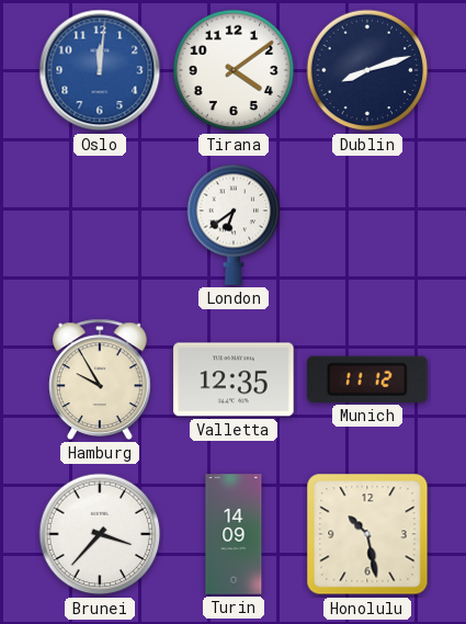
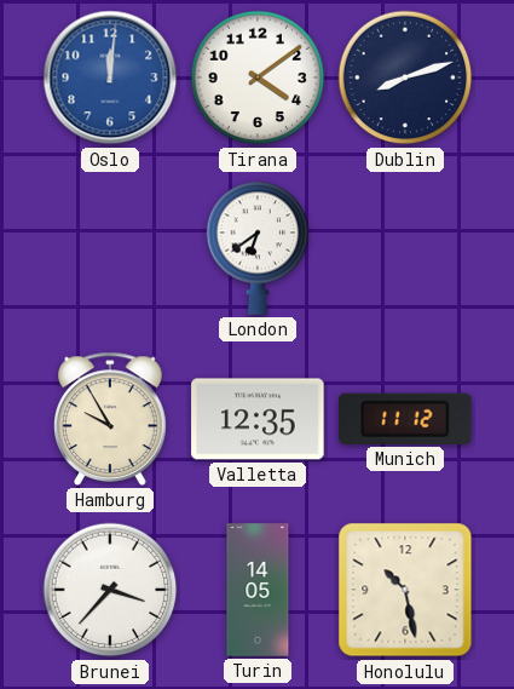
Turin: 14:09 -> 14:05 (258, 590)
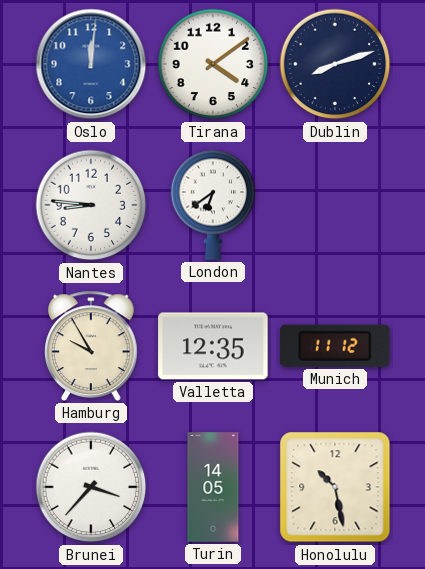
Nantes: none -> 8:46 (91, 205)
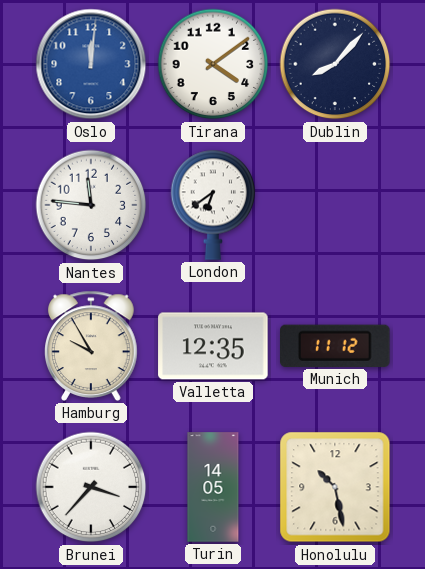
Dublin: 8:12 -> 8:07 (335, 64)
Nantes: 8:46 -> 11:46 (91, 205)
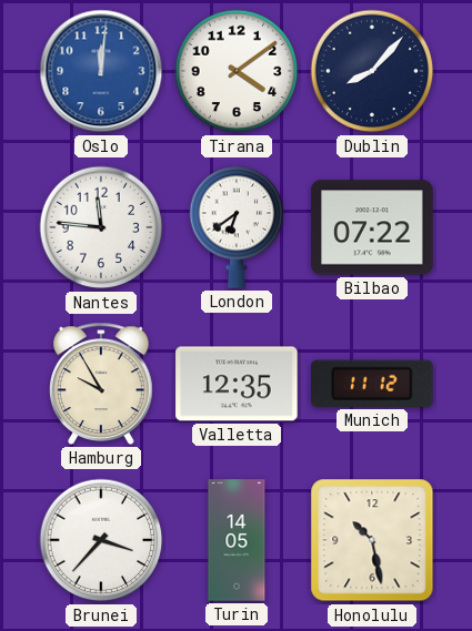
Bilbao: none -> 07:22 (372, 227)
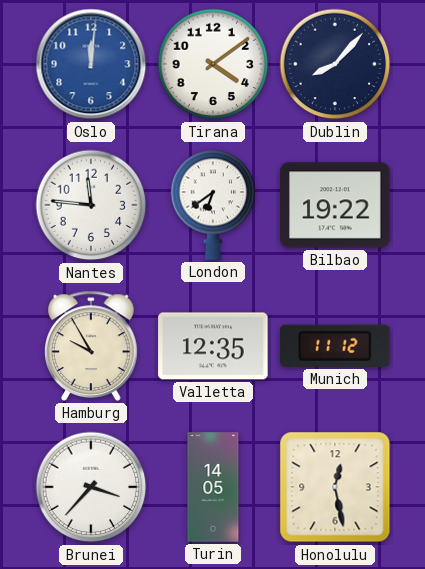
Bilbao: 07:22 -> 19:22 (335, 205)
Honolulu: 10:28 -> 12:28 (335, 487)
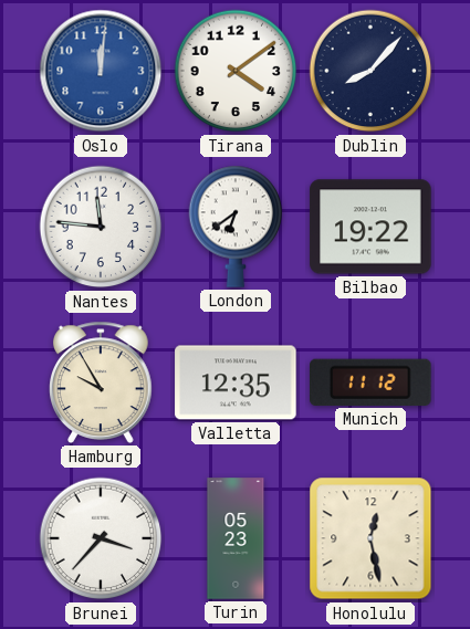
Turin: 14:05 -> 05:23 (236, 538)
